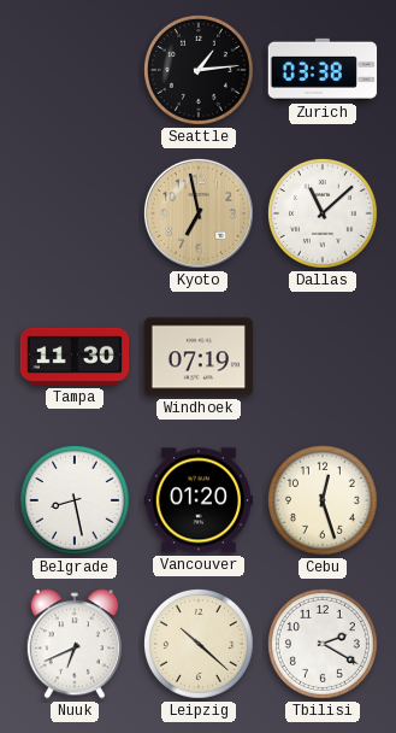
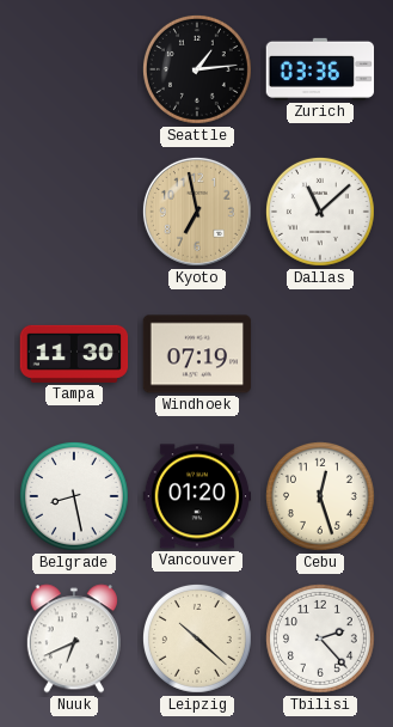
Zurich: 03:38 -> 03:36 (320, 69)
Tbilisi: 2:20 -> 2:23 (320, 639)
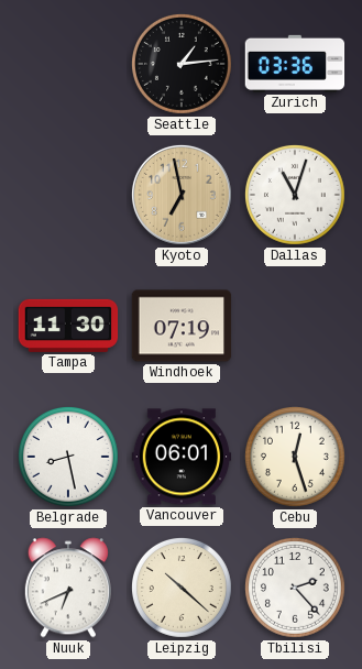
Dallas: 11:08 -> 11:03 (295, 195)
Vancouver: 01:20 -> 06:01 (182, 457)
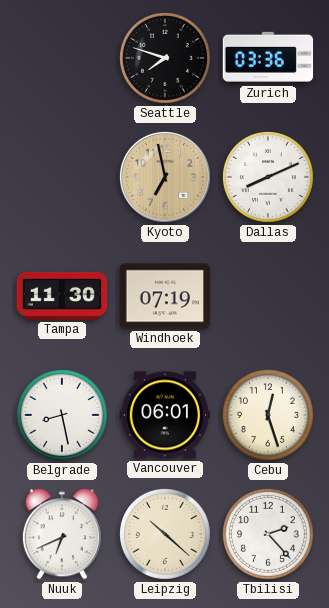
Seattle: 1:14 -> 7:48 (165, 58)
Dallas: 11:03 -> 8:11 (268, 177)
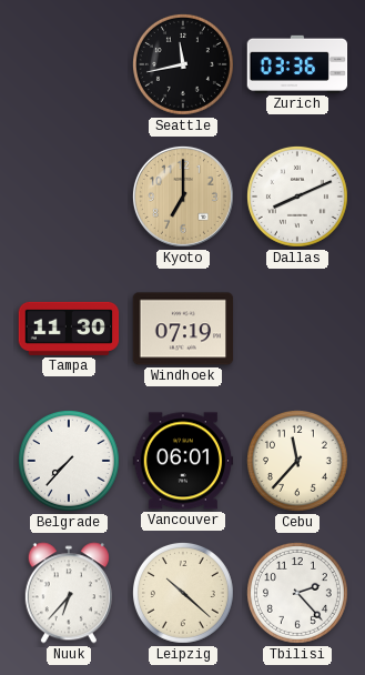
Seattle: 7:48 -> 11:43 (183, 64)
Kyoto: 6:58 -> 7:00 (183, 197)
Belgrade: 8:28 -> 7:37 (69, 461)
Cebu: 12:27 -> 11:37 (297, 461)
Nuuk: 6:41 -> 6:37 (69, 593)
